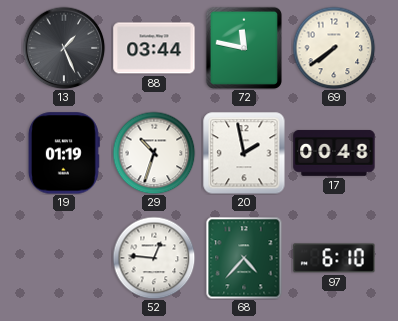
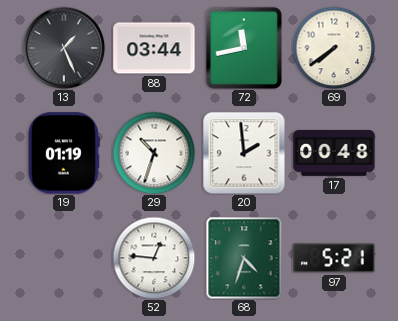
72: 11:47 -> 11:43 (244, 47)
20: 1:58 -> 1:59 (244, 153)
68: 4:37 -> 4:33 (244, 258)
97: 6:10 -> 5:21 (334, 258)
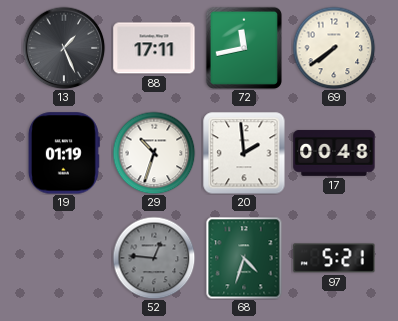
88: 03:44 -> 17:11 (154, 48)
52 dial: white -> grey (154, 258)
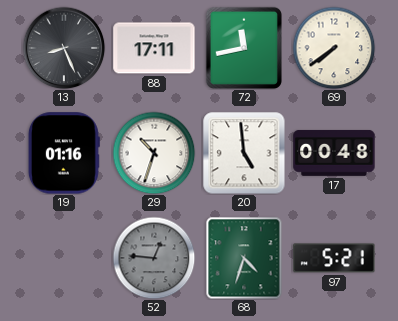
13: 1:26 -> 8:26 (64, 48)
19: 01:19 -> 01:16 (64, 153)
20: 1:59 -> 4:59 (244, 153)
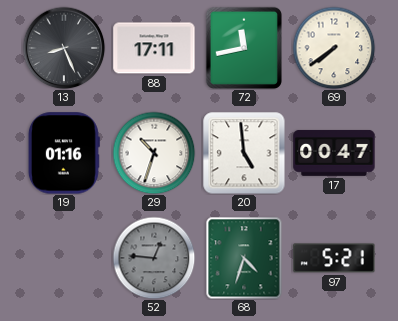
17: 00:48 -> 00:47 (334, 153)
